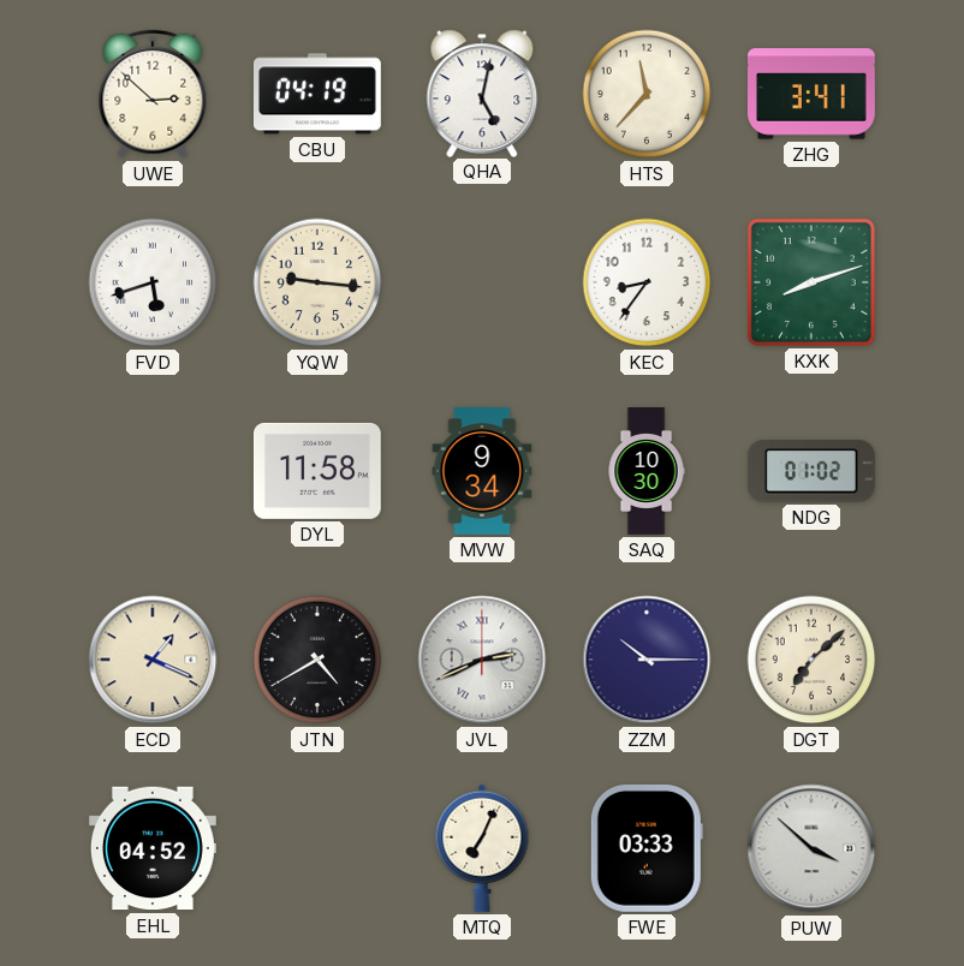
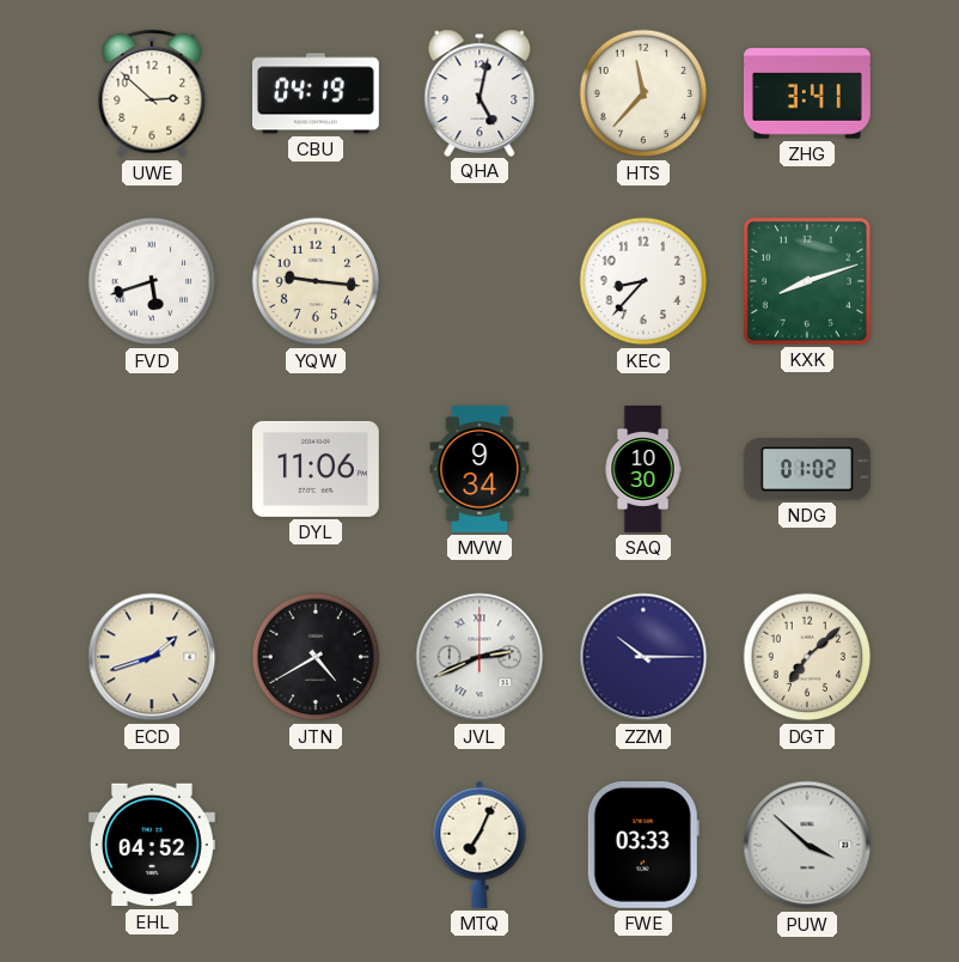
KEC: 8:36 -> 8:37 (643, 281)
DYL: 11:58 -> 11:06 (316, 469)
ECD: 1:19 -> 1:42 (152, 657)
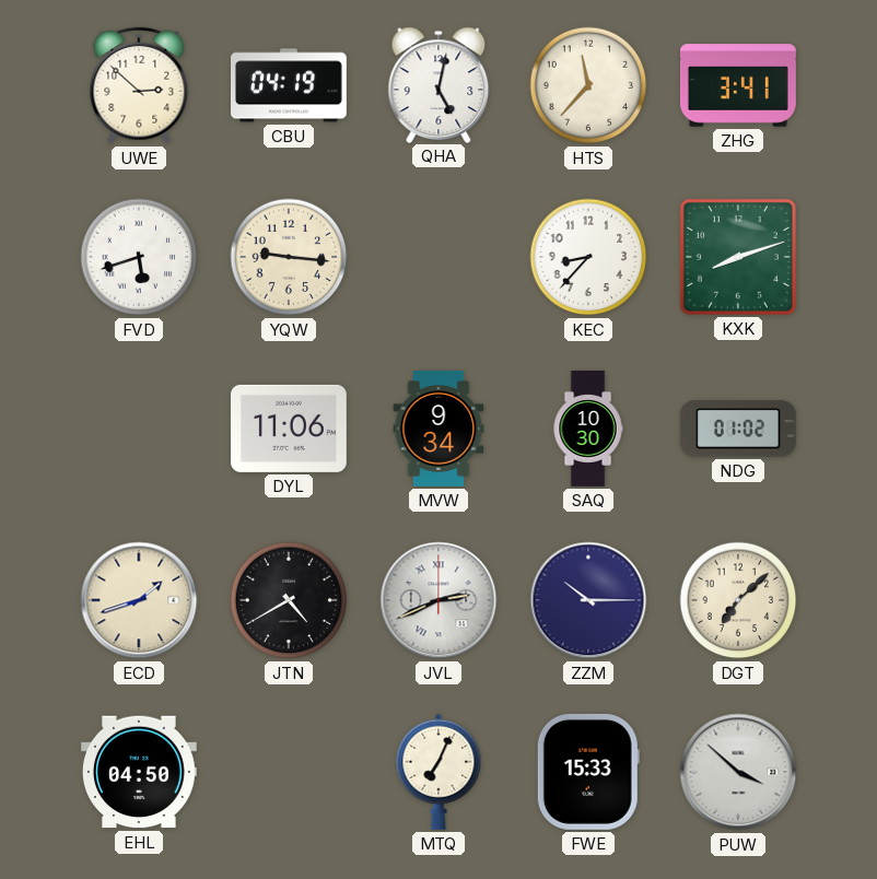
EHL: 04:52 -> 04:50 (139, 772)
FWE: 03:33 -> 15:33 (588, 772)
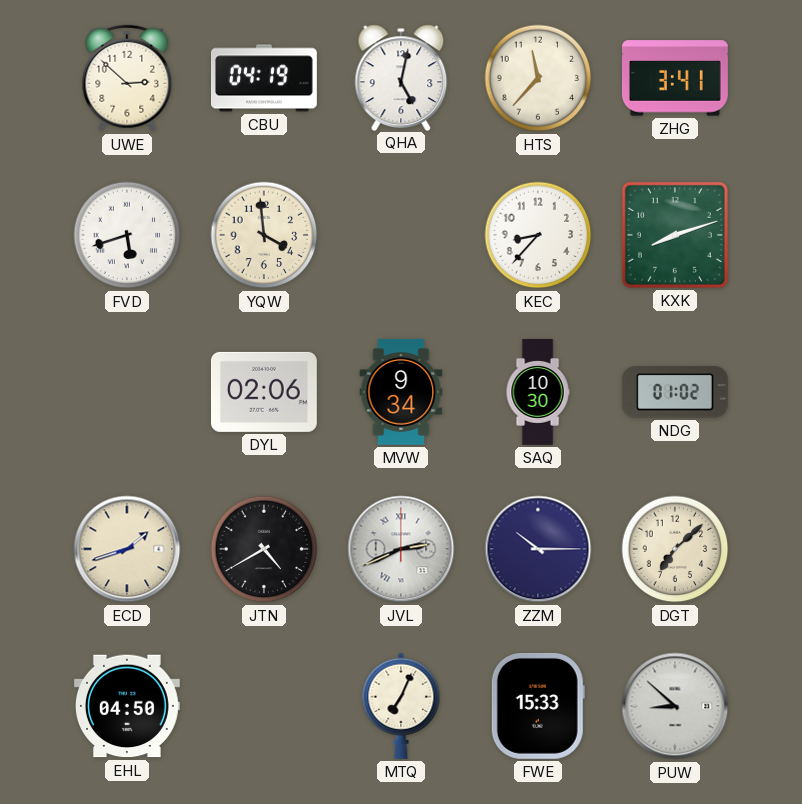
YQW: 9:16 -> 3:59 (264, 235)
DYL: 11:06 -> 02:06 (264, 392)
PUW: 3:52 -> 8:52 (675, 706)
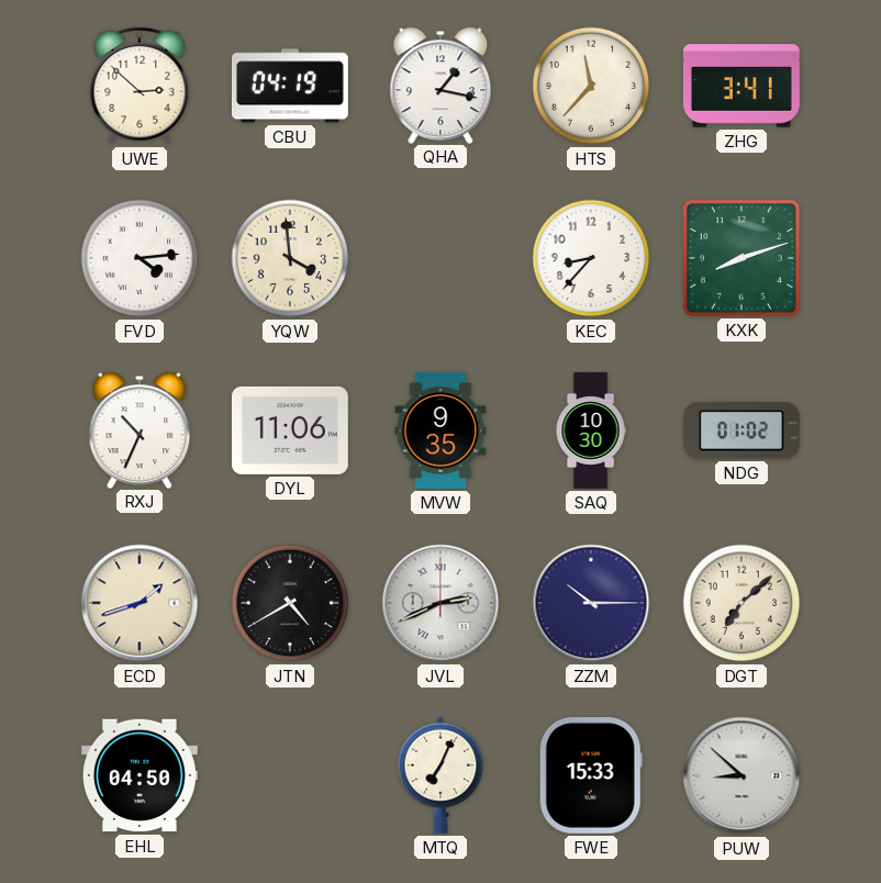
QHA: 5:02 -> 1:17 (440, 85)
FVD: 5:42 -> 4:14 (140, 258)
RXJ: none -> 10:34 (140, 429)
DYL: 02:06 -> 11:06 (290, 431)
MVW: 9:34 -> 9:35 (440, 431)
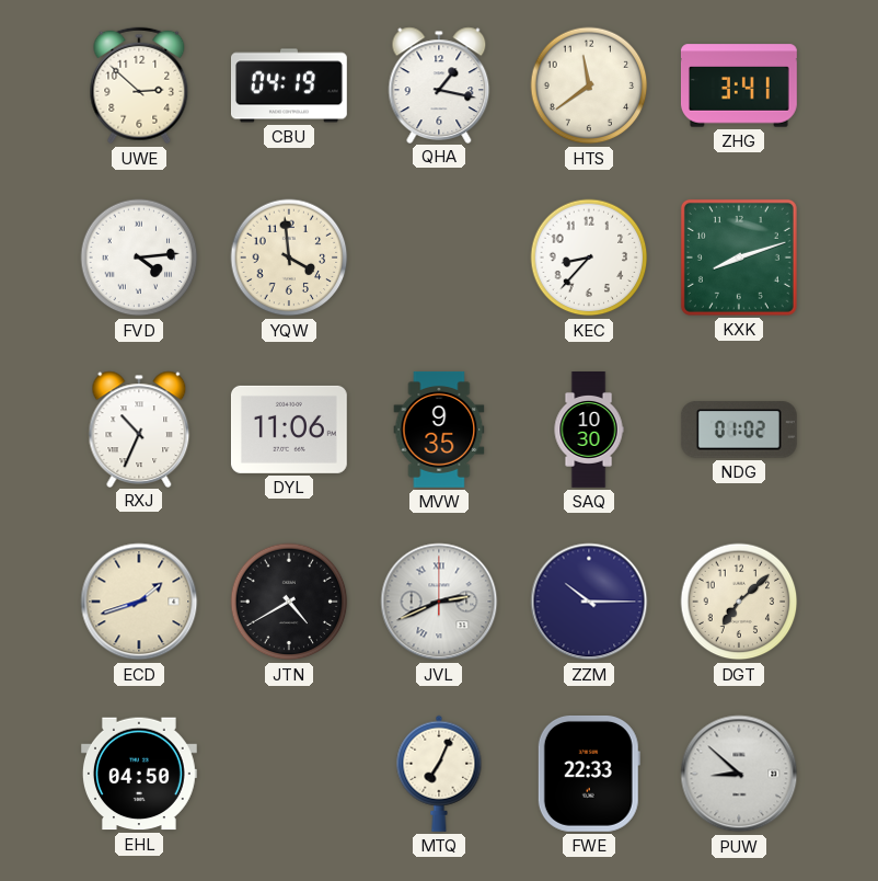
HTS: 11:37 -> 11:39 (589, 85)
FWE: 15:33 -> 22:33 (589, 774)
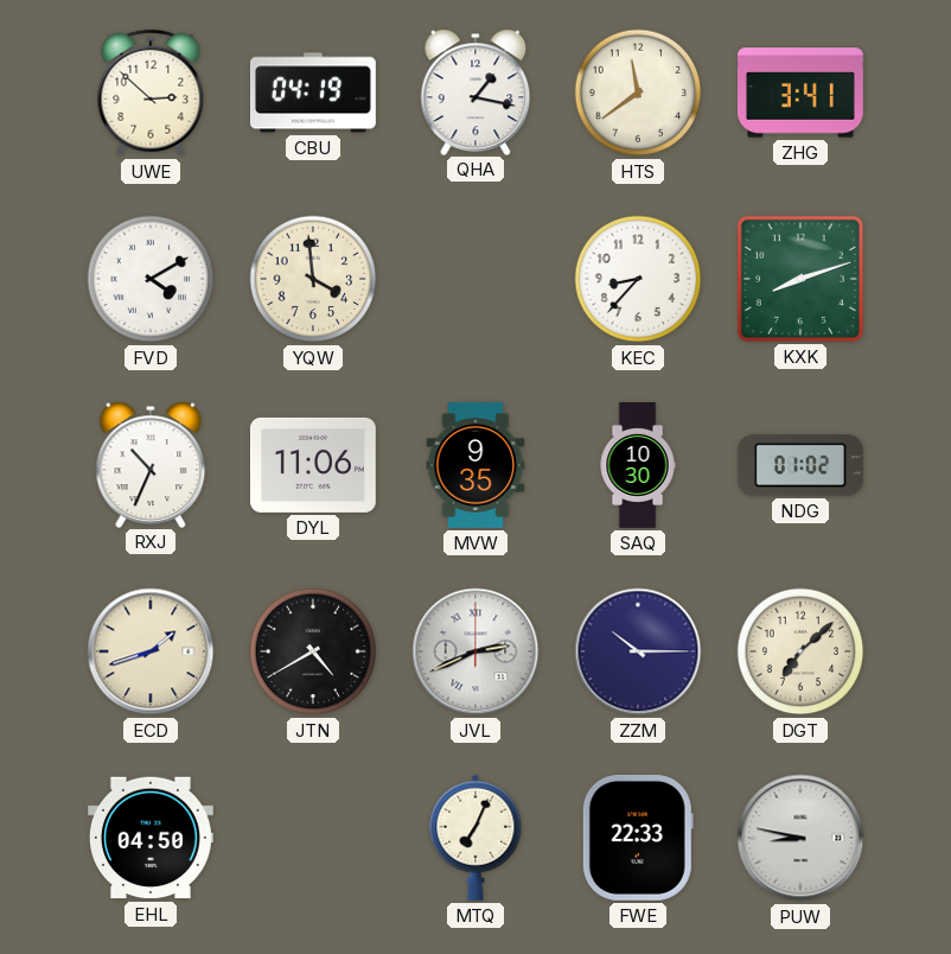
FVD: 4:14 -> 4:10 (151, 279)
PUW: 8:52 -> 8:47 (800, 838)
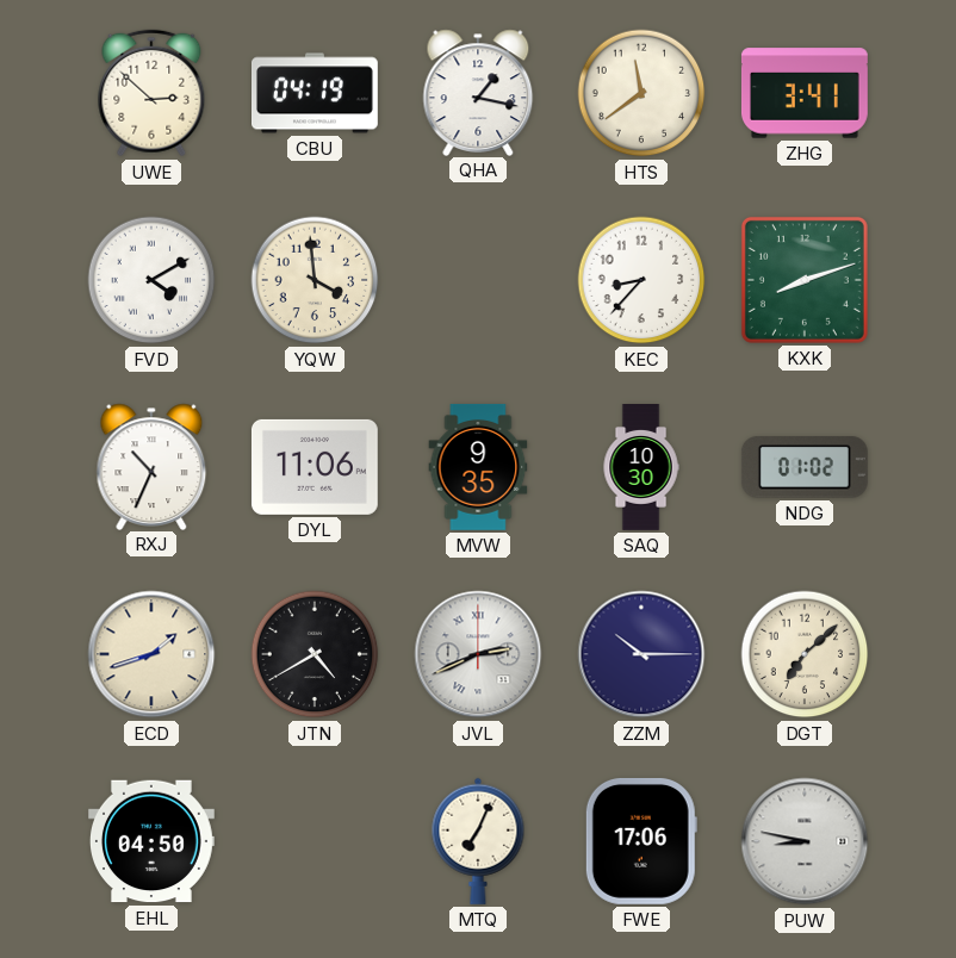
FWE: 22:33 -> 17:06 (641, 841)
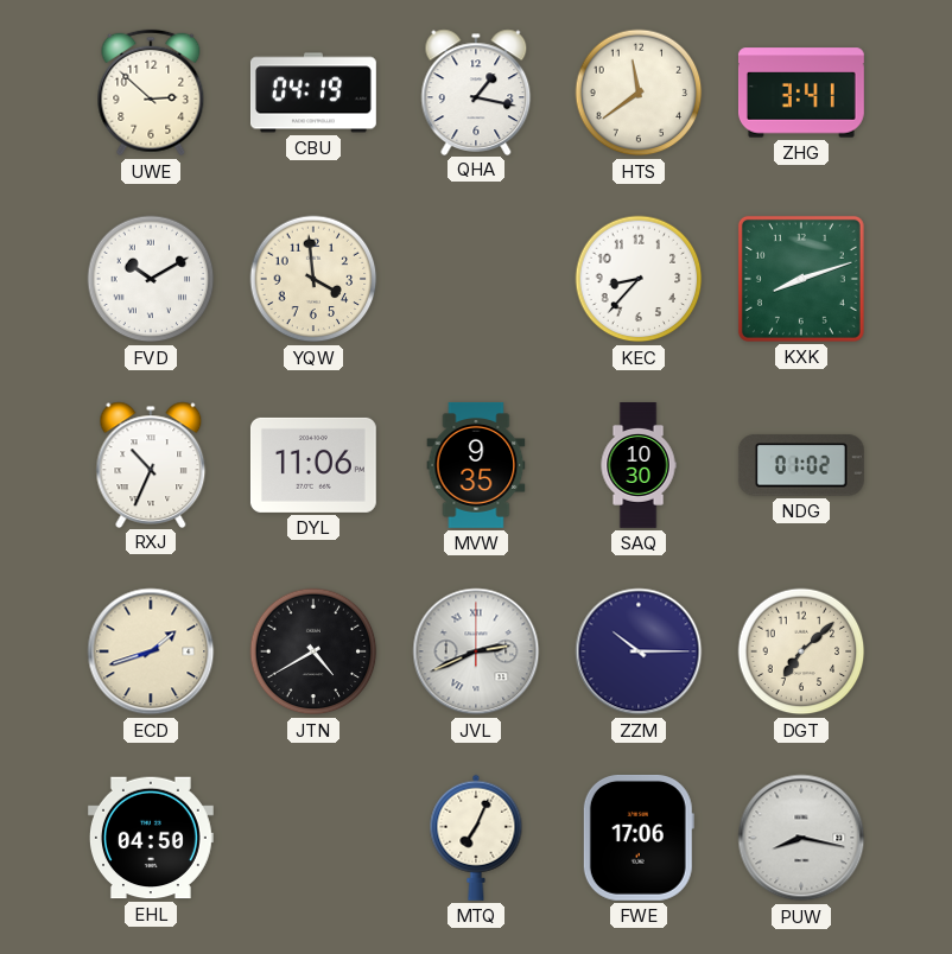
FVD: 4:10 -> 10:10 (151, 279)
PUW: 8:47 -> 8:17 (801, 838)
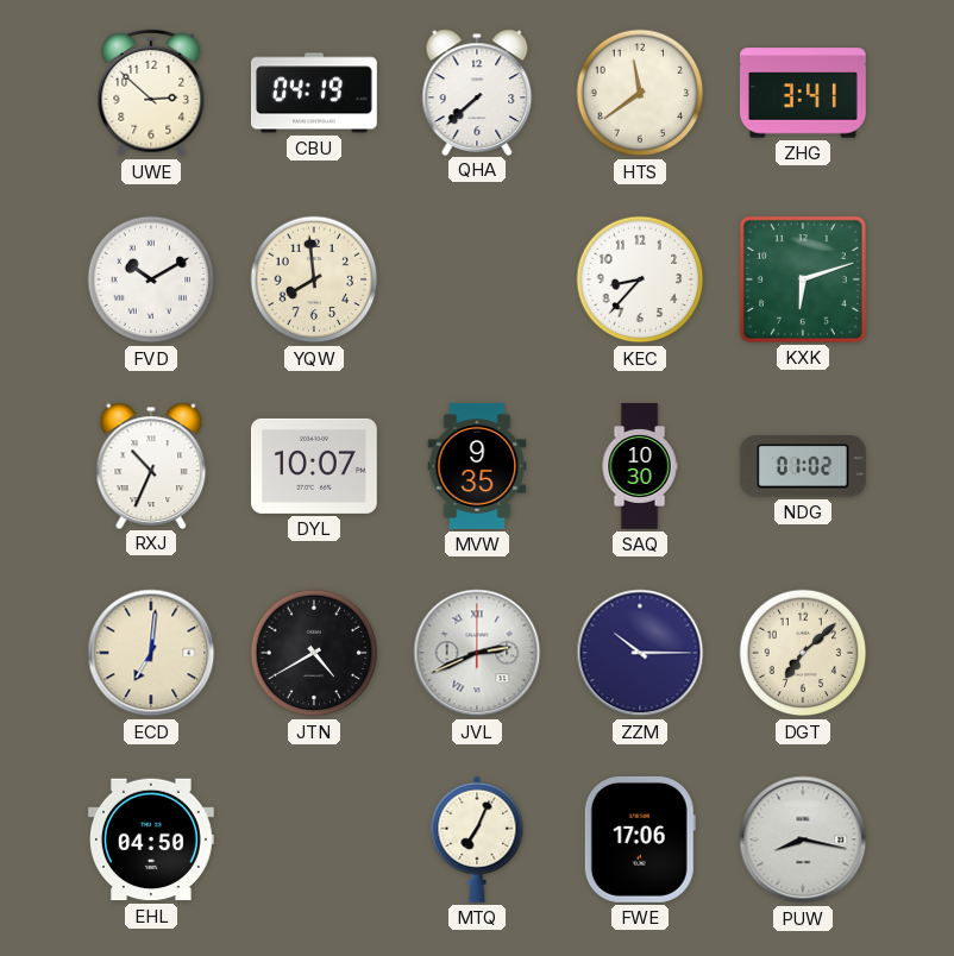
QHA: 1:17 -> 7:38 (477, 92)
YQW: 3:59 -> 7:59 (314, 279)
KXK: 8:12 -> 6:12 (803, 279)
DYL: 11:06 -> 10:07 (314, 466)
ECD: 1:42 -> 7:01 (151, 653)
